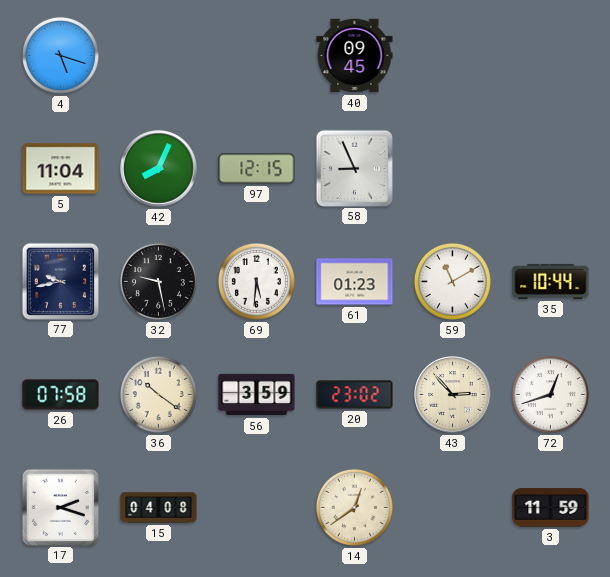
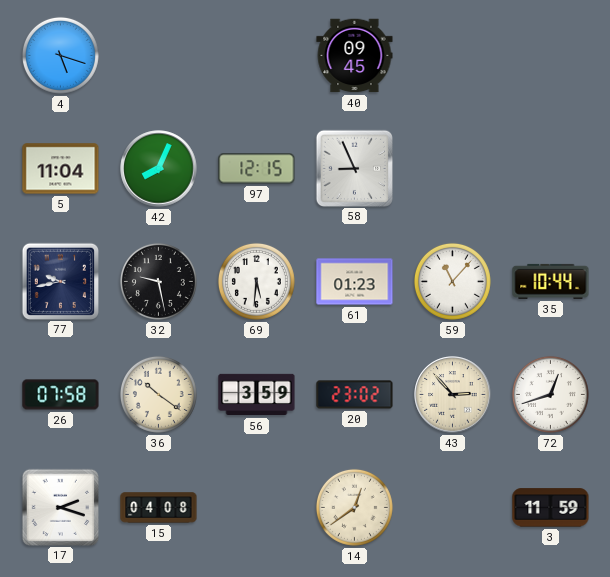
59: 11:10 -> 11:07 (452, 281)
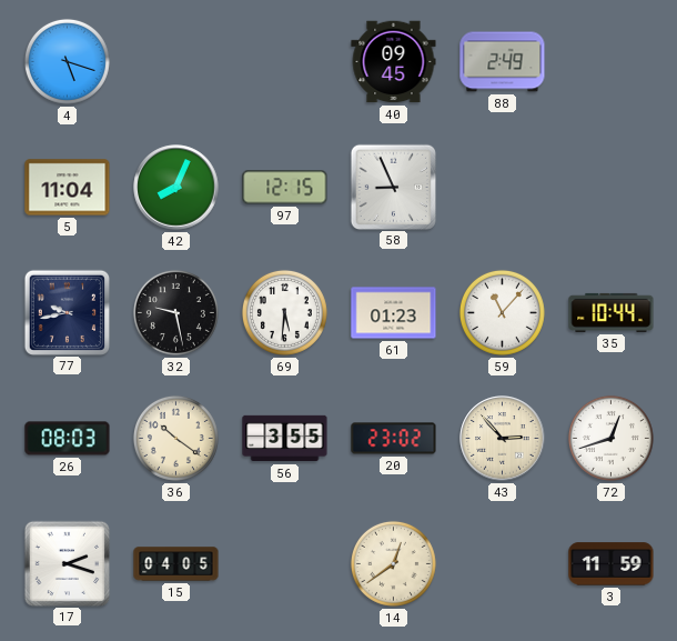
88: none -> 2:49 (503, 62)
26: 07:58 -> 08:03 (68, 439)
56: 3:59 -> 3:55 (285, 439)
15: 04:08 -> 04:05 (176, 564)
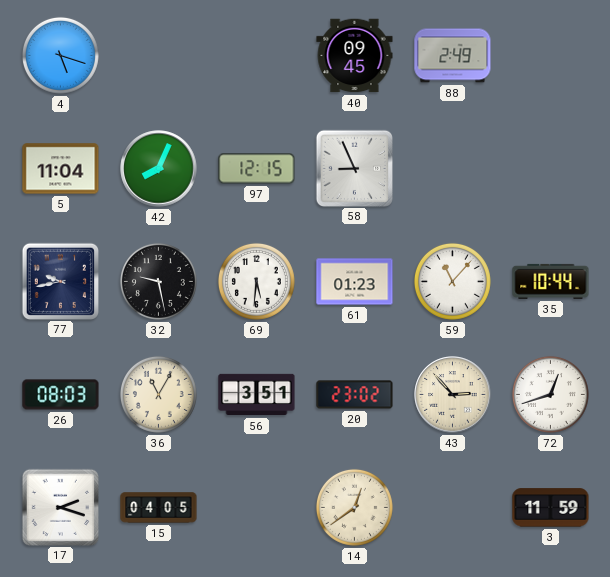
36: 10:21 -> 11:05 (158, 394)
56: 3:55 -> 3:51 (257, 395)
